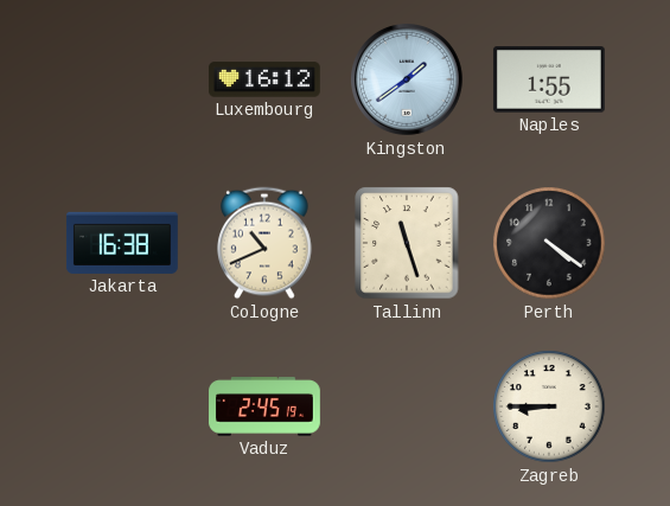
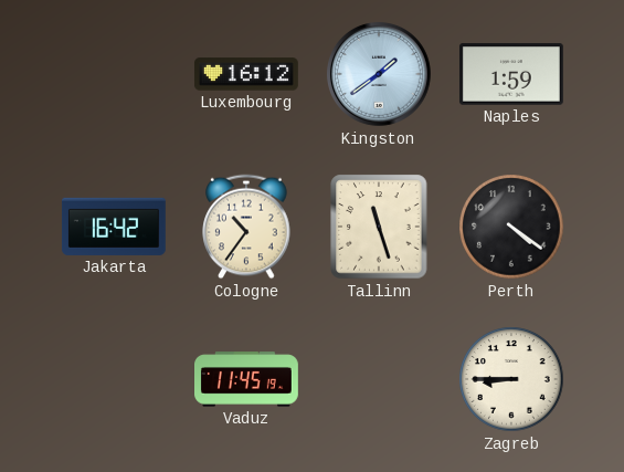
Naples: 1:55 -> 1:59 (511, 74)
Jakarta: 16:38 -> 16:42 (114, 227)
Cologne: 10:41 -> 10:36 (246, 227)
Vaduz: 2:45 -> 11:45 (247, 379)
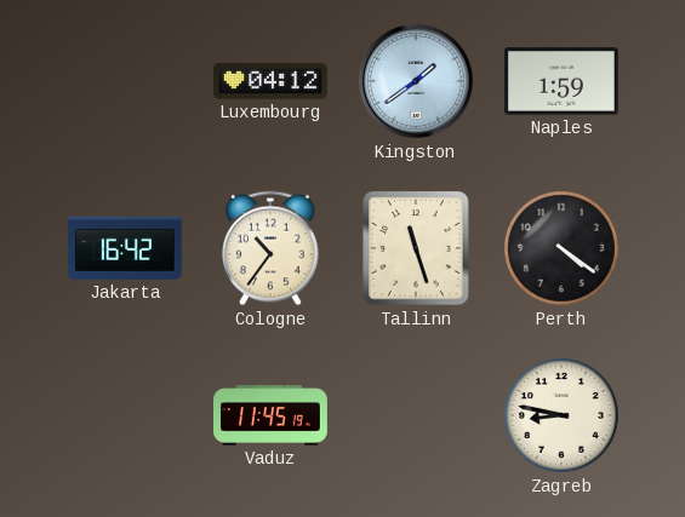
Luxembourg: 16:12 -> 04:12 (270, 81)
Zagreb: 8:45 -> 8:47 (561, 415)
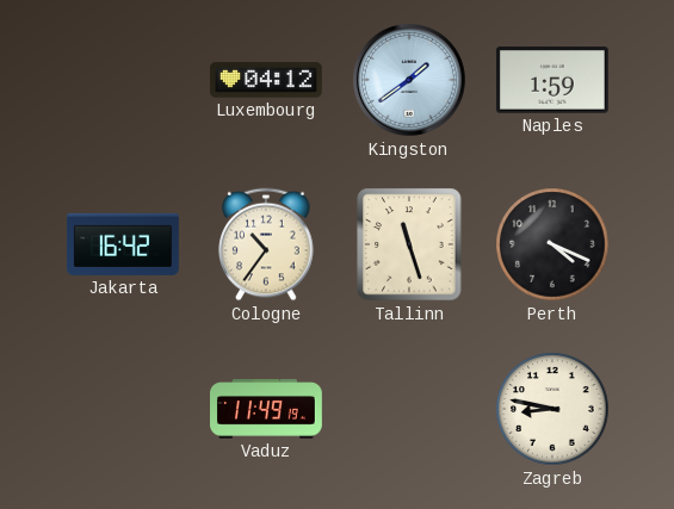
Perth: 4:21 -> 4:19 (552, 244)
Vaduz: 11:45 -> 11:49 (267, 409)
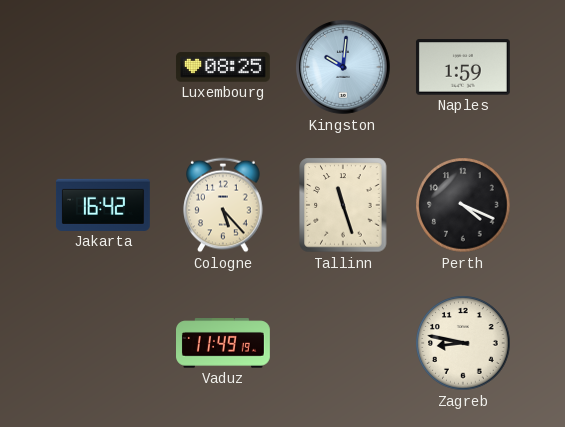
Luxembourg: 04:12 -> 08:25 (223, 67)
Kingston: 1:39 -> 10:01 (344, 68)
Cologne: 10:36 -> 5:23 (223, 205)
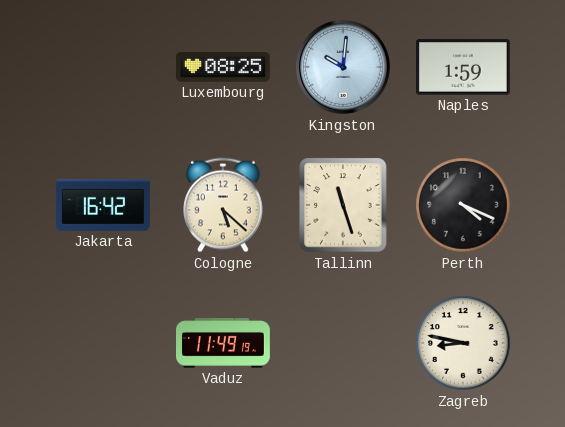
Cologne: 5:23 -> 5:22 (223, 205)
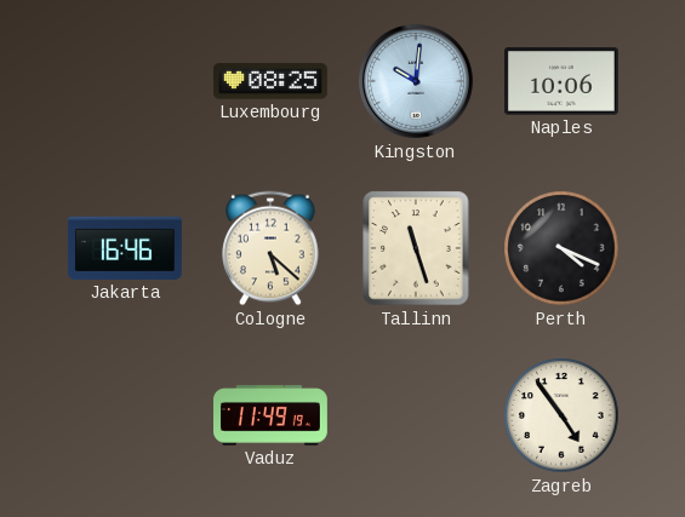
Naples: 1:59 -> 10:06 (561, 81)
Jakarta: 16:42 -> 16:46 (125, 248)
Zagreb: 8:47 -> 4:54 (561, 415)
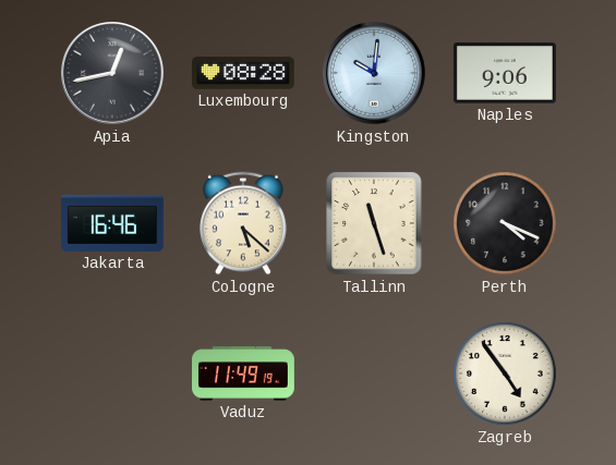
Apia: none -> 12:43 (113, 74)
Luxembourg: 08:25 -> 08:28 (243, 73)
Naples: 10:06 -> 9:06 (505, 73)
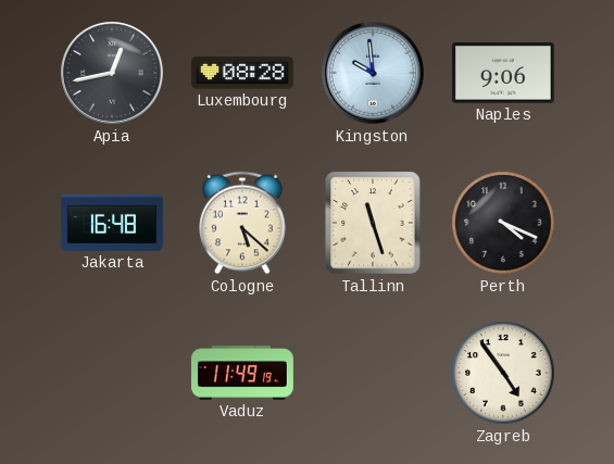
Kingston: 10:01 -> 9:59 (374, 74)
Jakarta: 16:46 -> 16:48 (112, 223)
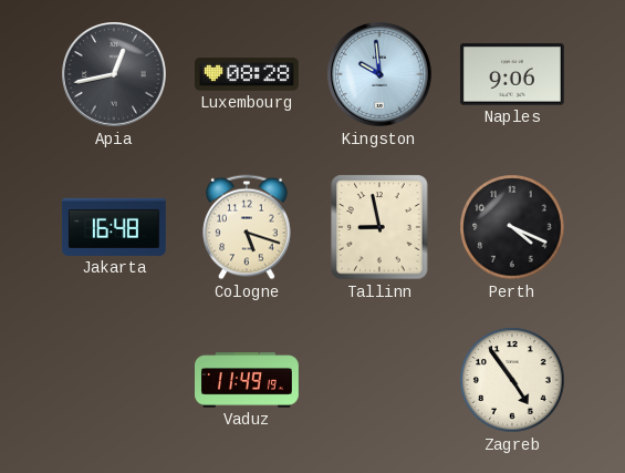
Cologne: 5:22 -> 5:18 (247, 227)
Tallinn: 11:27 -> 8:58 (379, 227)
